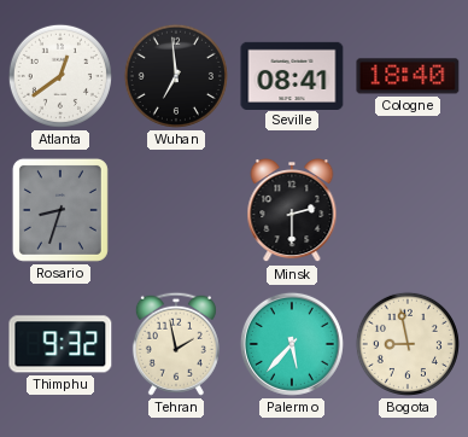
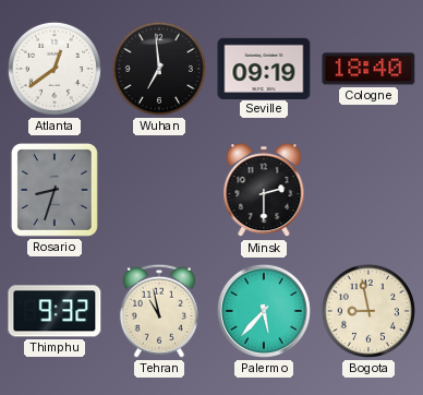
Seville: 08:41 -> 09:19 (264, 68)
Tehran: 1:58 -> 10:58 (159, 311)
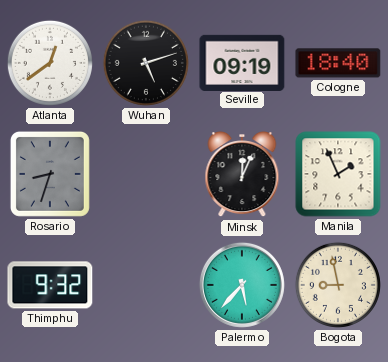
Wuhan: 6:59 -> 5:12 (146, 63)
Minsk: 2:30 -> 12:04 (242, 175)
Manila: none -> 1:56 (338, 174)
Tehran: 10:58 -> none (159, 311)
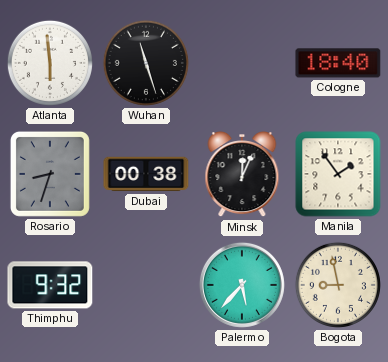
Atlanta: 12:39 -> 5:59 (50, 63)
Wuhan: 5:12 -> 11:27 (146, 63)
Seville: 09:19 -> none (242, 62)
Dubai: none -> 00:38 (146, 174)
Manila: 1:56 -> 1:54 (338, 174)
